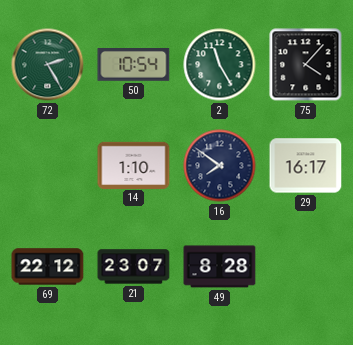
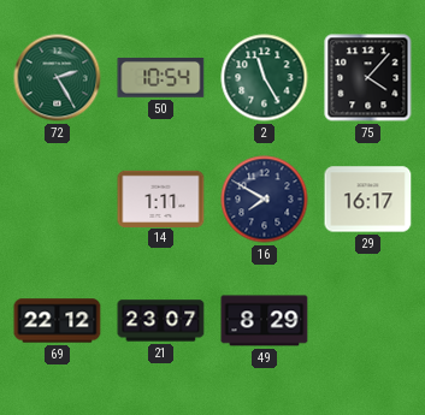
14: 1:10 -> 1:11 (161, 198)
16: 7:51 -> 7:50 (265, 200)
49: 8:28 -> 8:29 (265, 321)
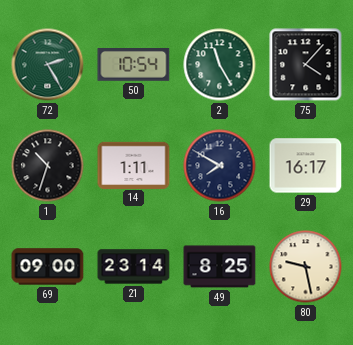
1: none -> 10:33 (48, 166)
69: 22:12 -> 09:00 (48, 267)
21: 23:07 -> 23:14 (134, 267)
49: 8:29 -> 8:25 (220, 267)
80: none -> 9:28 (306, 267)
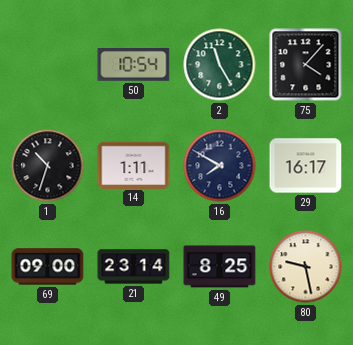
72: 2:25 -> none (48, 65)
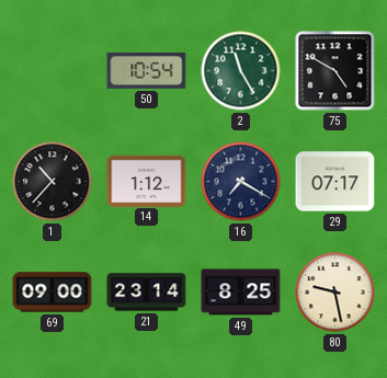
75: 4:07 -> 4:50 (335, 71)
1: 10:33 -> 10:37 (53, 182)
14: 1:11 -> 1:12 (147, 181)
16: 7:50 -> 7:20 (241, 182)
29: 16:17 -> 07:17 (335, 182)
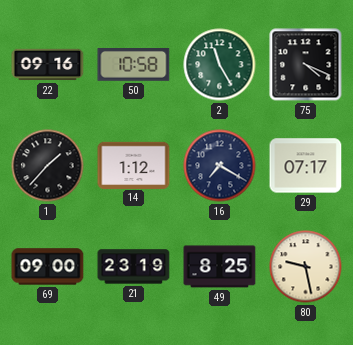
22: none -> 09:16 (48, 65)
50: 10:54 -> 10:58 (134, 65)
75: 4:50 -> 4:19 (306, 65)
1: 10:37 -> 1:37 (48, 166)
21: 23:14 -> 23:19 (134, 267)
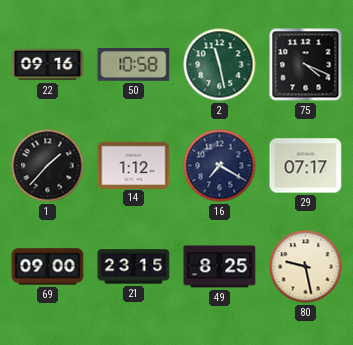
2: 11:25 -> 11:28 (220, 65)
21: 23:19 -> 23:15 (134, 267)
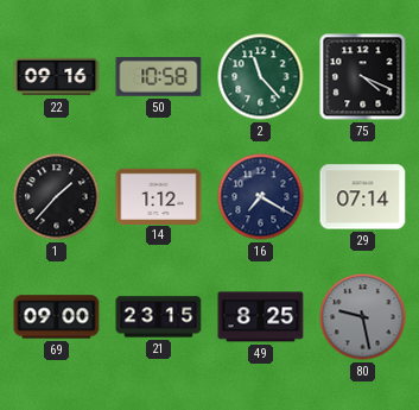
2: 11:28 -> 11:23 (261, 77)
29: 07:17 -> 07:14 (363, 197)
80 dial: cream -> grey (363, 317)
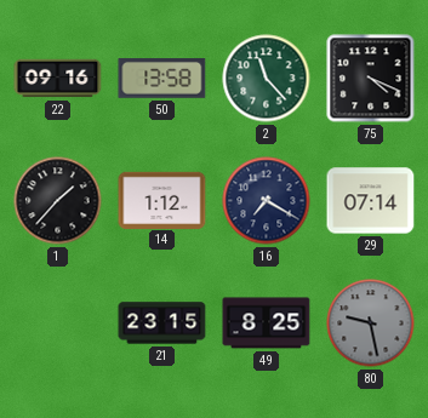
50: 10:58 -> 13:58 (162, 79)
69: 09:00 -> none (57, 317)
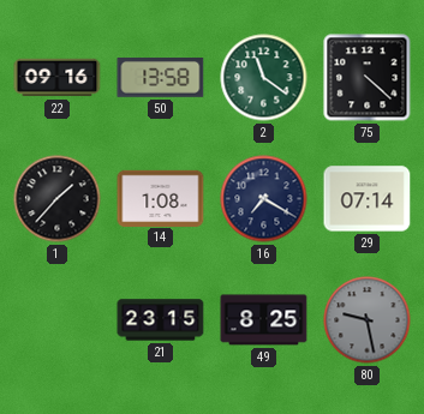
2: 11:23 -> 11:21 (264, 78)
75: 4:19 -> 4:22 (368, 78)
14: 1:12 -> 1:08 (161, 198)
